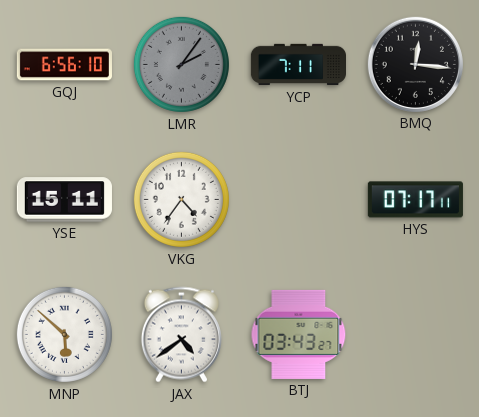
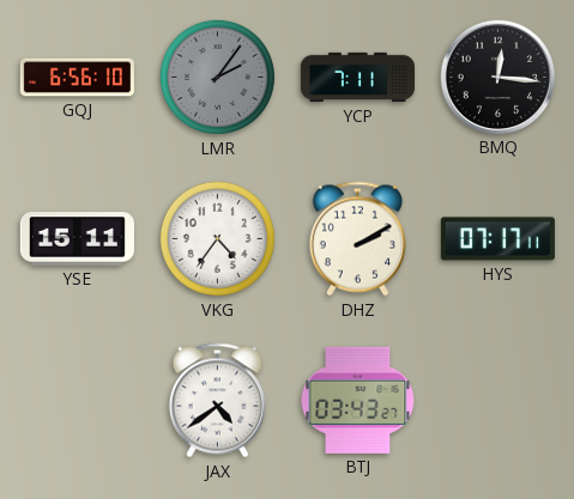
DHZ: none -> 2:10 (357, 239)
MNP: 5:52 -> none (64, 334)
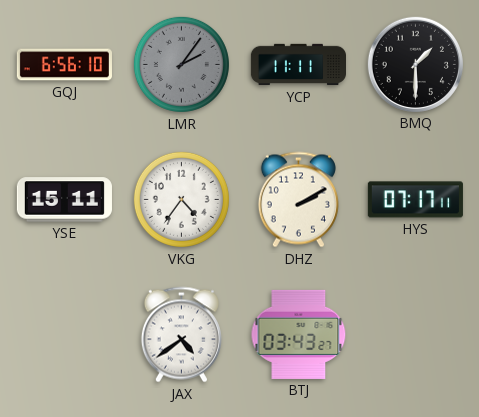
YCP: 7:11 -> 11:11 (298, 65)
BMQ: 12:16 -> 1:30 (415, 64)
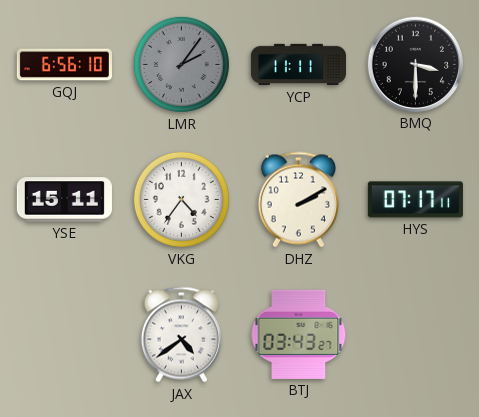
BMQ: 1:30 -> 3:30 (415, 64)
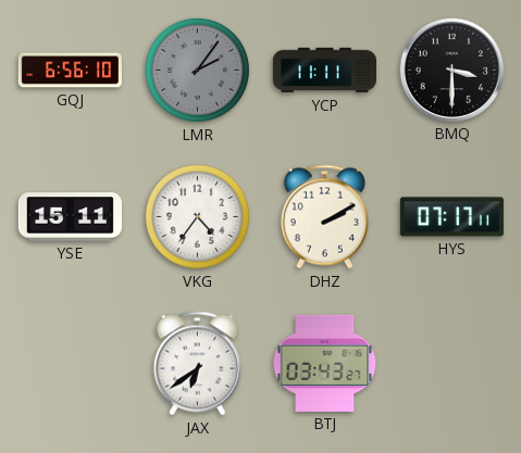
JAX: 4:39 -> 6:39 (197, 364)
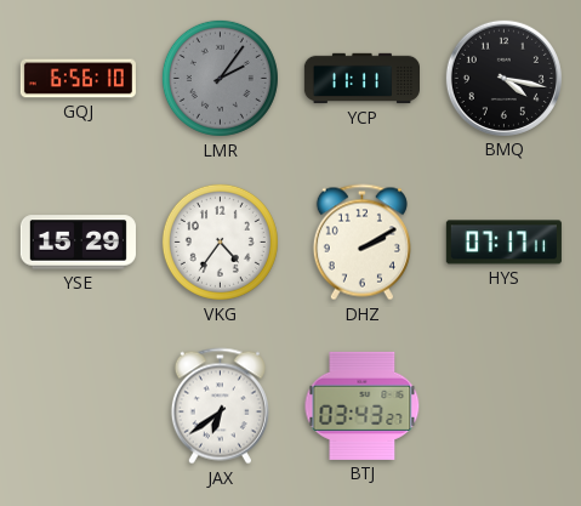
BMQ: 3:30 -> 4:17 (503, 78)
YSE: 15:11 -> 15:29 (78, 243)
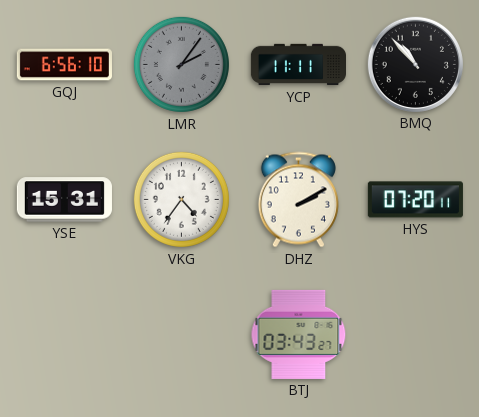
BMQ: 4:17 -> 10:53 (415, 64)
YSE: 15:29 -> 15:31 (64, 200)
HYS: 07:17 -> 07:20 (415, 200)
JAX: 6:39 -> none (220, 406)
